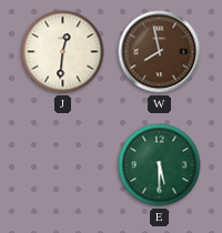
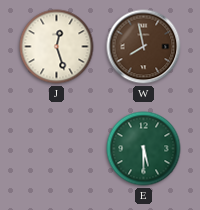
J: 12:31 -> 12:27 (57, 47)
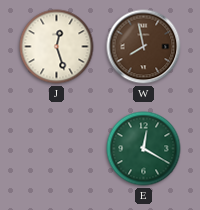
E: 5:30 -> 12:20 (144, 149)
